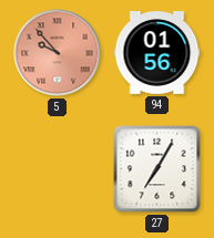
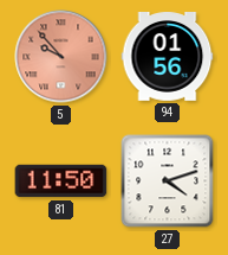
81: none -> 11:50 (61, 181)
27: 7:05 -> 4:12 (168, 181)
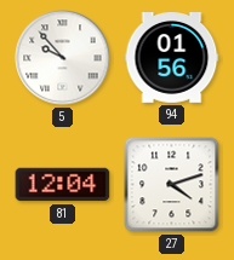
5 dial: salmon -> white (63, 58)
81: 11:50 -> 12:04 (63, 185)
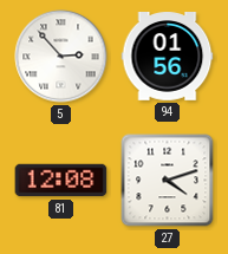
5: 9:53 -> 2:53 (61, 57)
81: 12:04 -> 12:08 (61, 181)
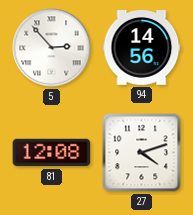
94: 01:56 -> 14:56 (142, 48)
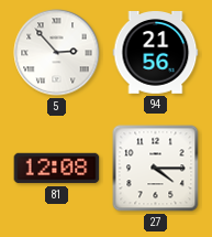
94: 14:56 -> 21:56 (156, 53)
27: 4:12 -> 4:15 (156, 169)
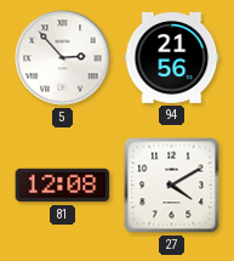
27: 4:15 -> 4:10 (172, 186)
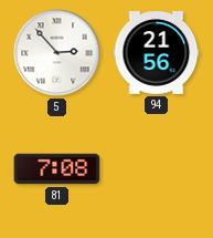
81: 12:08 -> 7:08 (57, 169)
27: 4:10 -> none (172, 186)
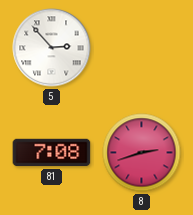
94: 21:56 -> none (157, 53)
8: none -> 2:42 (142, 153)
